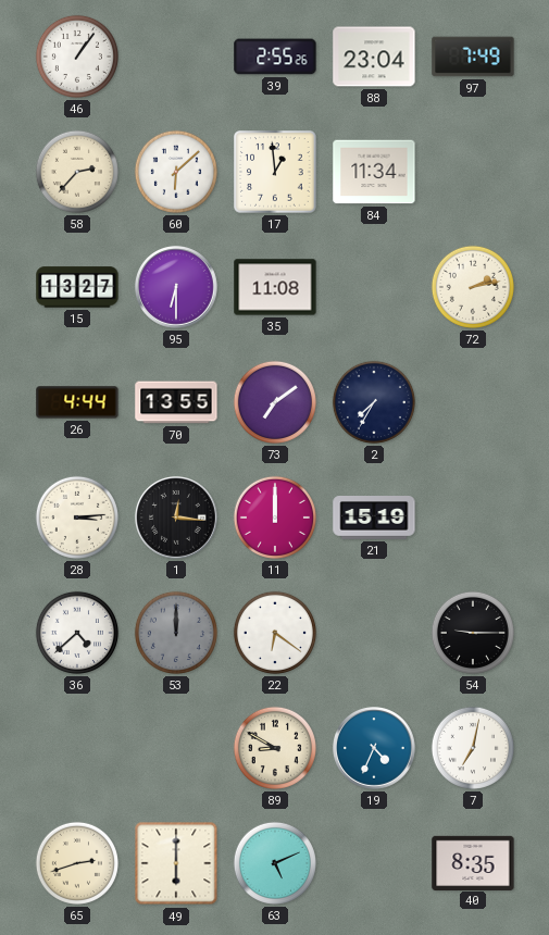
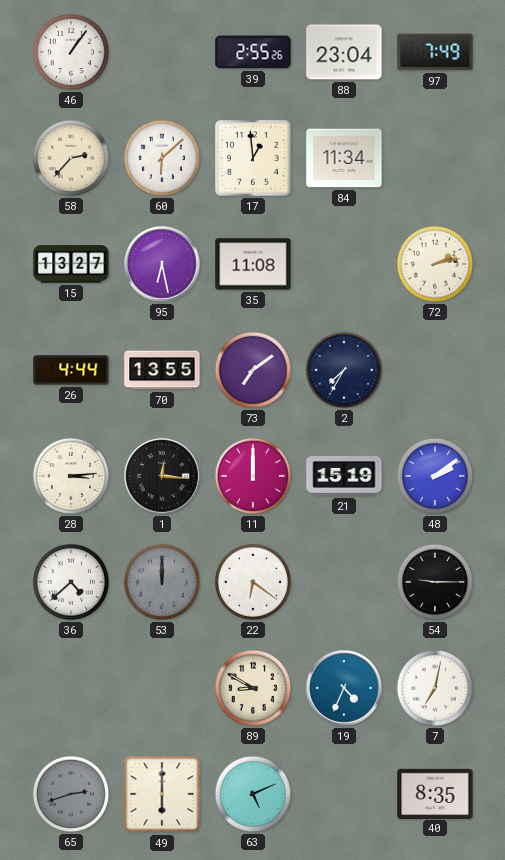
95: 6:30 -> 6:28 (163, 265)
48: none -> 2:09 (435, 476)
65 dial: cream -> grey (71, 794)
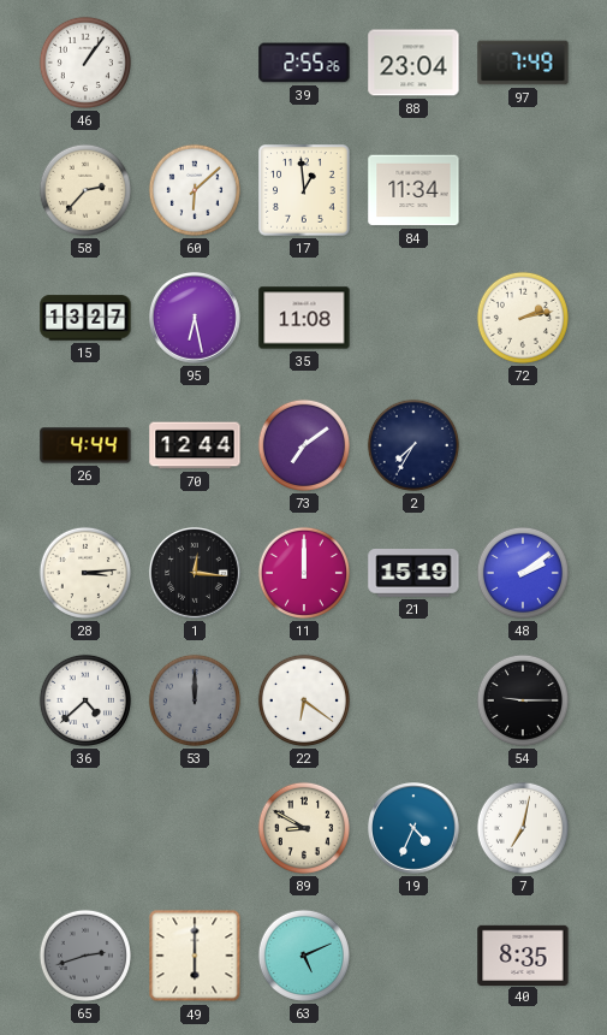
70: 13:55 -> 12:44 (195, 445)
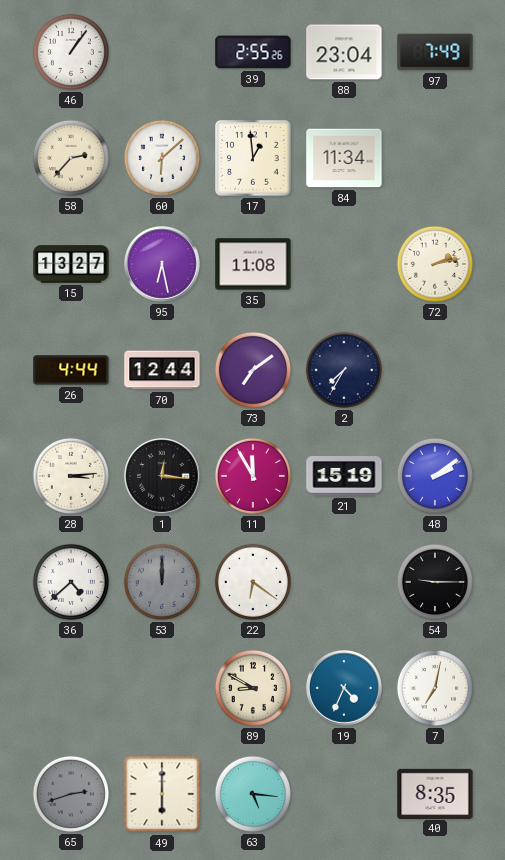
11: 12:00 -> 11:55 (253, 476)
63: 5:11 -> 5:16 (253, 794)
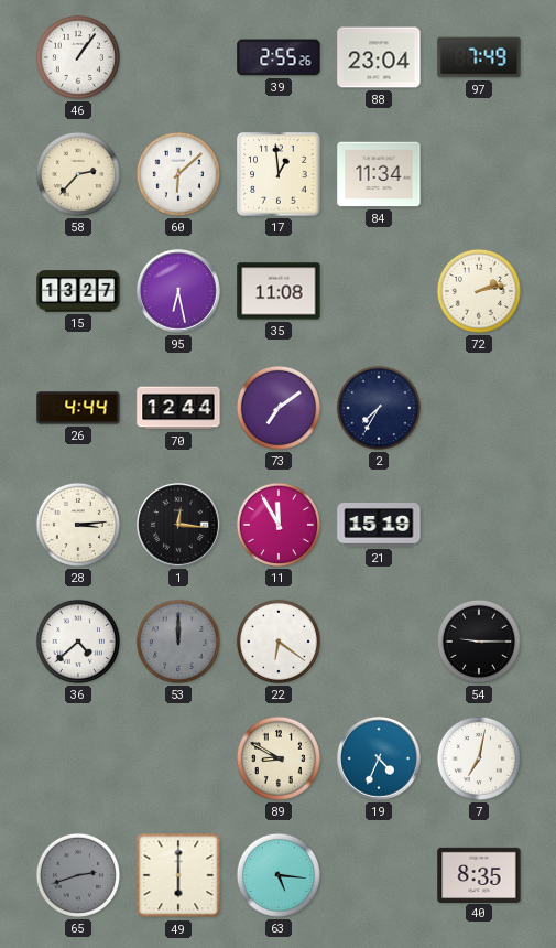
48: 2:09 -> none (435, 476)
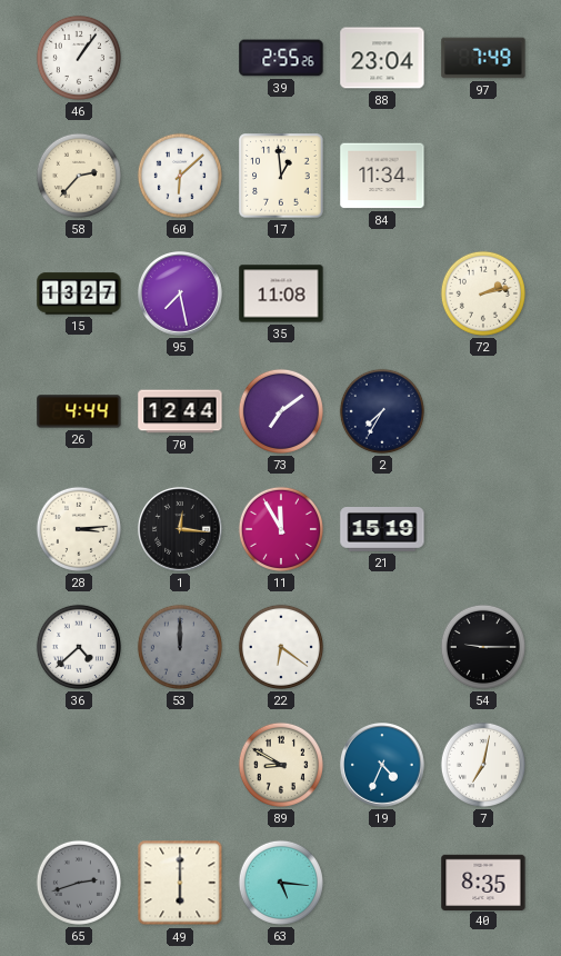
95: 6:28 -> 7:28 (181, 295)
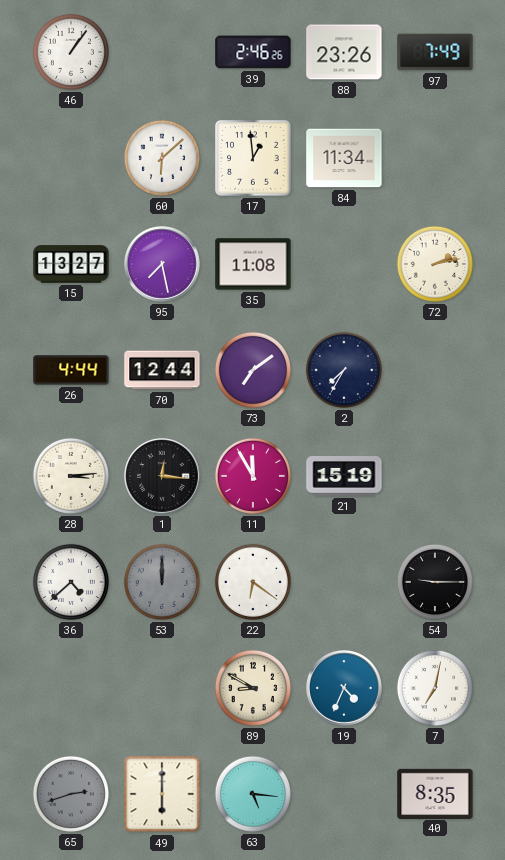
39: 2:55 -> 2:46 (253, 52)
88: 23:04 -> 23:26 (344, 52)
58: 2:37 -> none (79, 176)
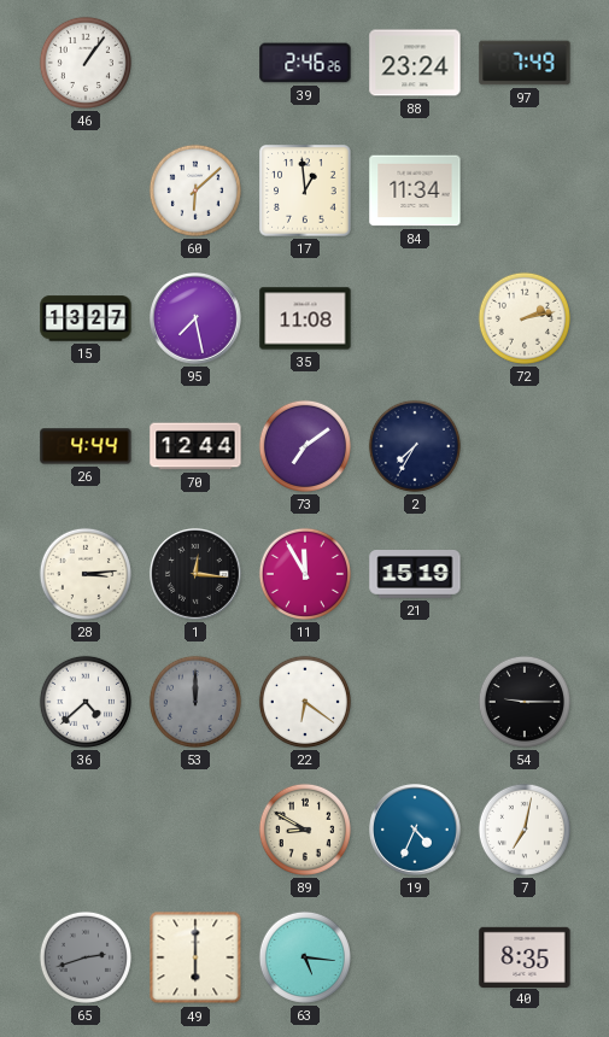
88: 23:26 -> 23:24 (415, 63)
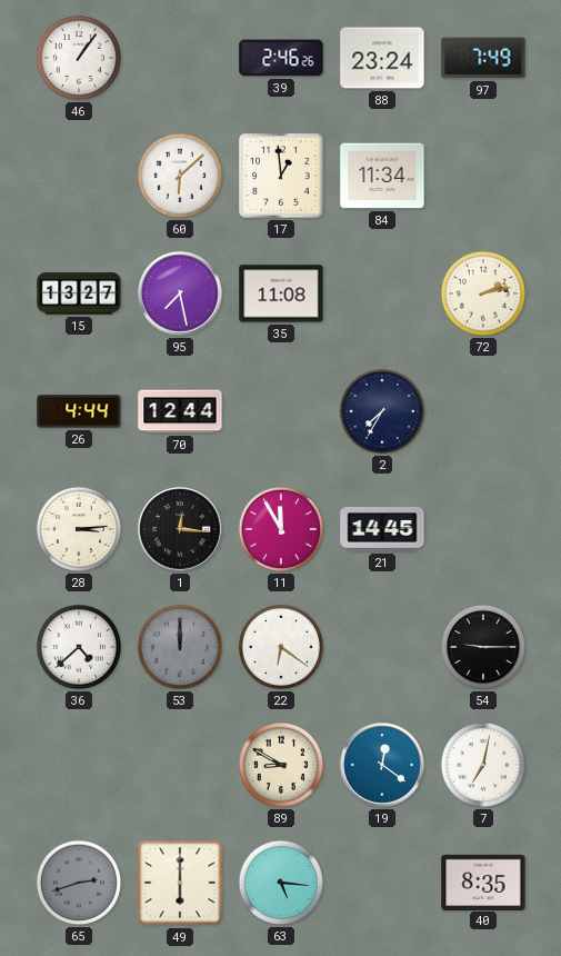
73: 7:09 -> none (305, 446)
21: 15:19 -> 14:45 (382, 530)
19: 4:34 -> 12:21 (383, 766)
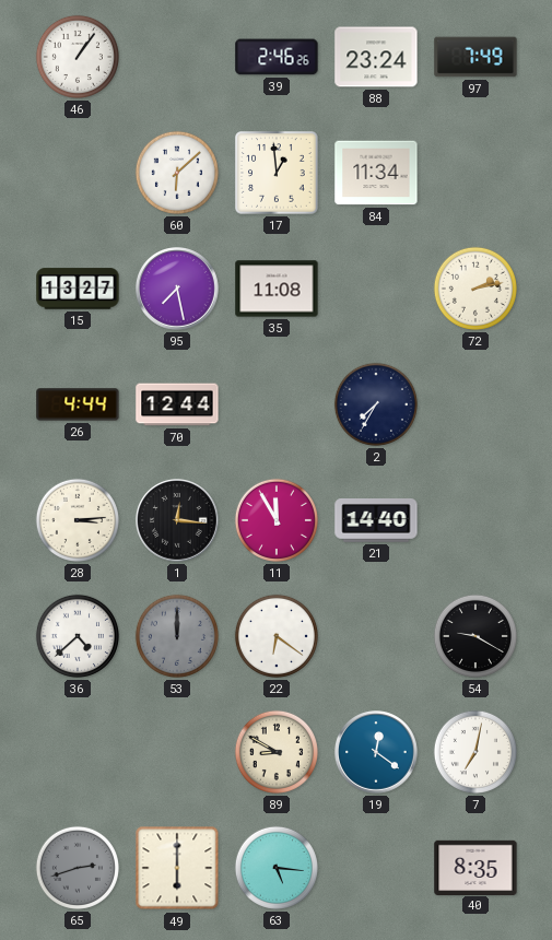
21: 14:45 -> 14:40 (376, 521)
54: 9:15 -> 9:20 (475, 636)
